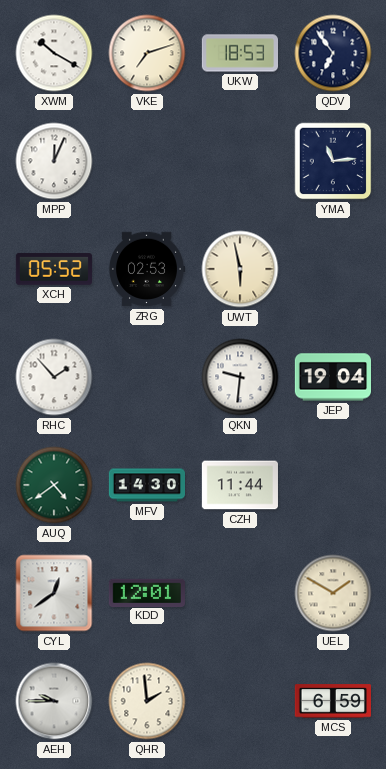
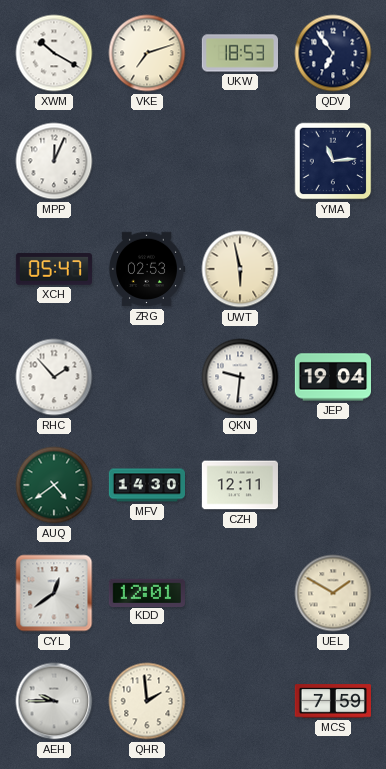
XCH: 05:52 -> 05:47 (54, 269)
CZH: 11:44 -> 12:11 (240, 485)
MCS: 6:59 -> 7:59 (333, 701)
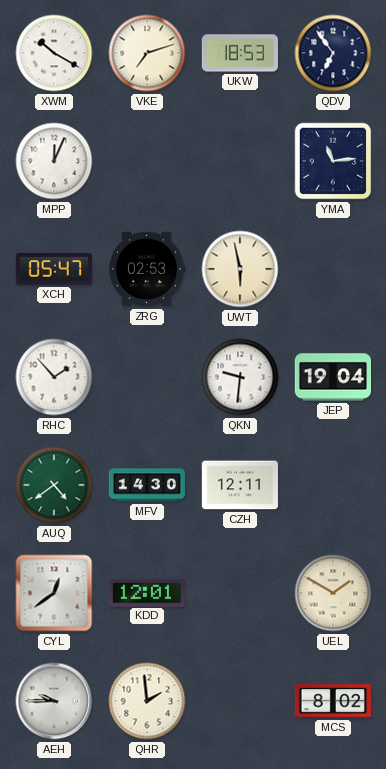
MCS: 7:59 -> 8:02 (333, 701)
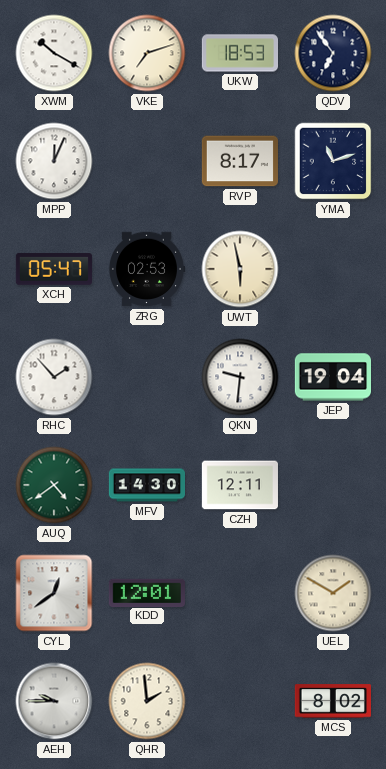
RVP: none -> 8:17 (240, 161)
YMA: 11:14 -> 11:12 (333, 161)
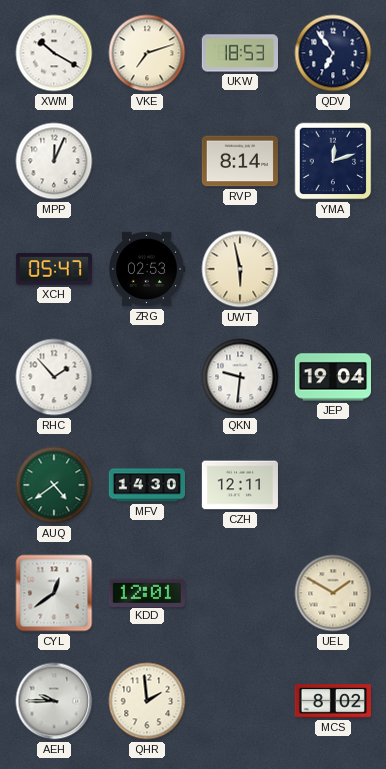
RVP: 8:17 -> 8:14 (240, 161)
YMA: 11:12 -> 12:12 (333, 161)
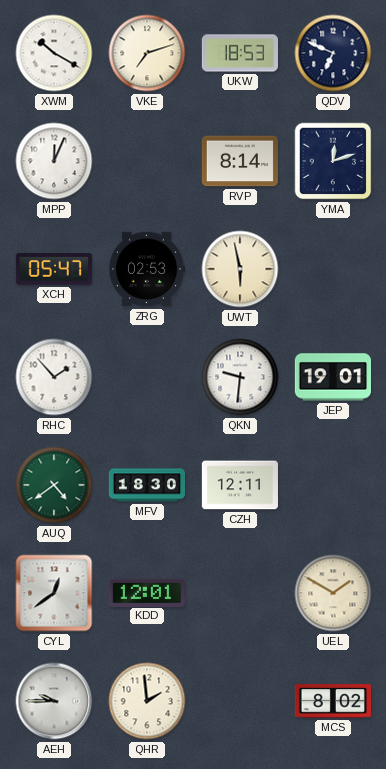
QDV: 6:54 -> 6:49 (333, 53)
JEP: 19:04 -> 19:01 (332, 377)
MFV: 14:30 -> 18:30 (146, 485)
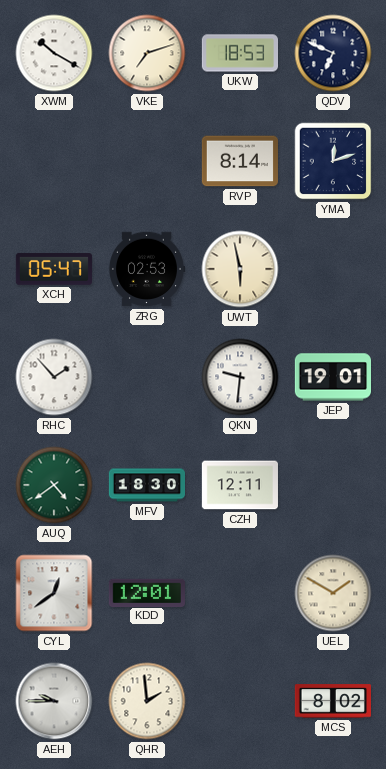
MPP: 12:04 -> none (54, 161)
